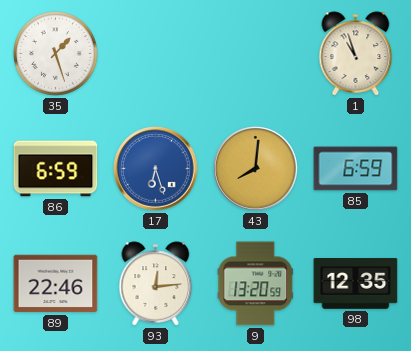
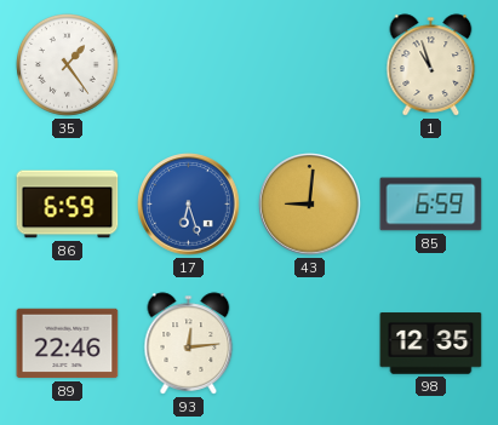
35: 1:27 -> 1:24 (68, 65)
43: 8:01 -> 9:01 (310, 205)
9: 13:20 -> none (256, 284)
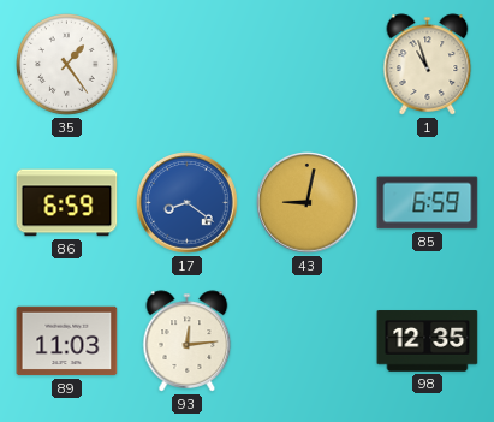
17: 6:27 -> 8:21 (188, 203)
43: 9:01 -> 9:02 (308, 203)
89: 22:46 -> 11:03 (67, 341)
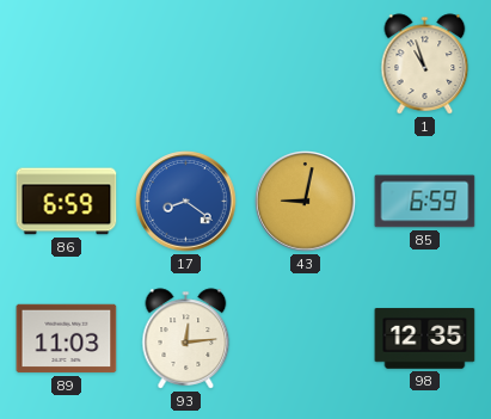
35: 1:24 -> none (67, 65)
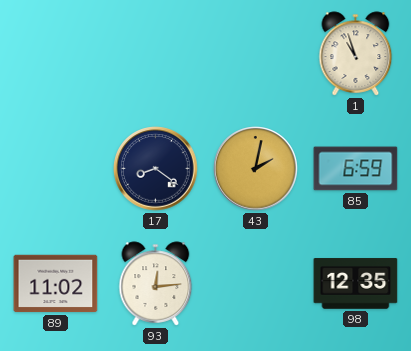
86: 6:59 -> none (67, 202)
17 dial: blue -> navy (156, 169)
43: 9:02 -> 2:02 (256, 169)
89: 11:03 -> 11:02 (56, 284)
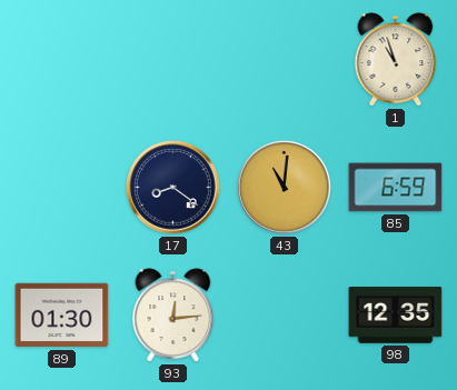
43: 2:02 -> 11:01 (285, 188)
89: 11:02 -> 01:30 (62, 316)
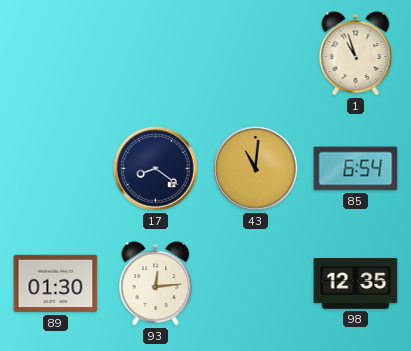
85: 6:59 -> 6:54 (356, 169)
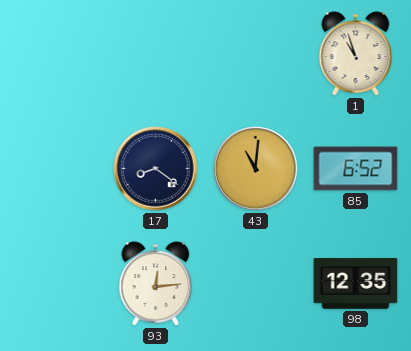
85: 6:54 -> 6:52 (356, 169)
89: 01:30 -> none (56, 284)
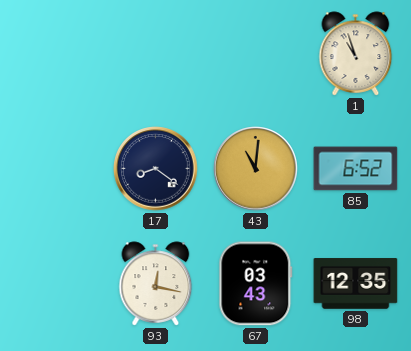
93: 12:14 -> 12:17 (156, 284)
67: none -> 03:43 (256, 284)
